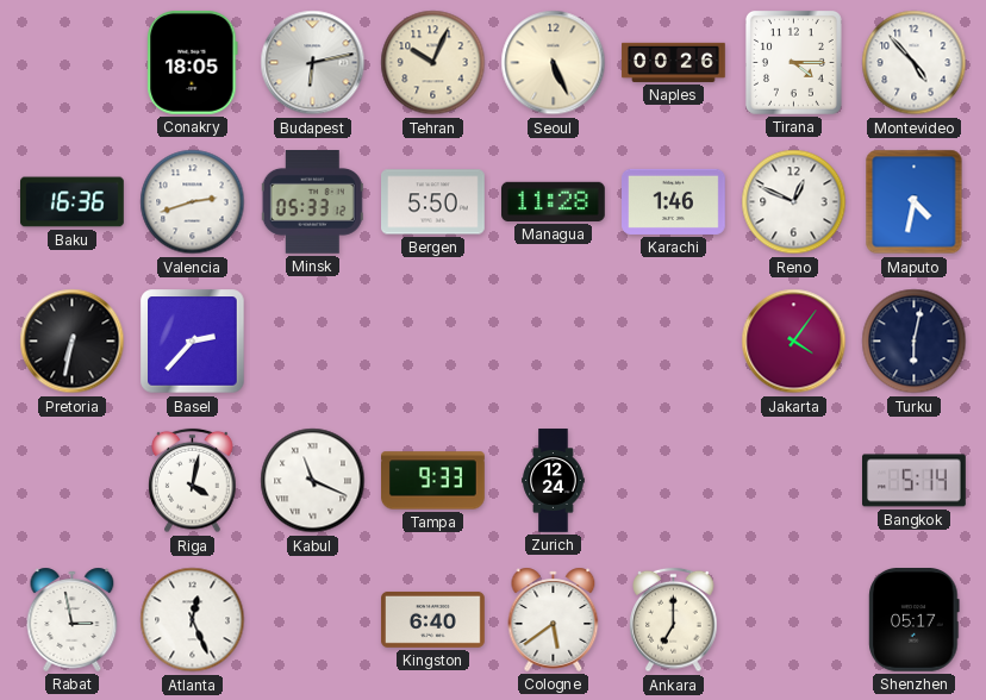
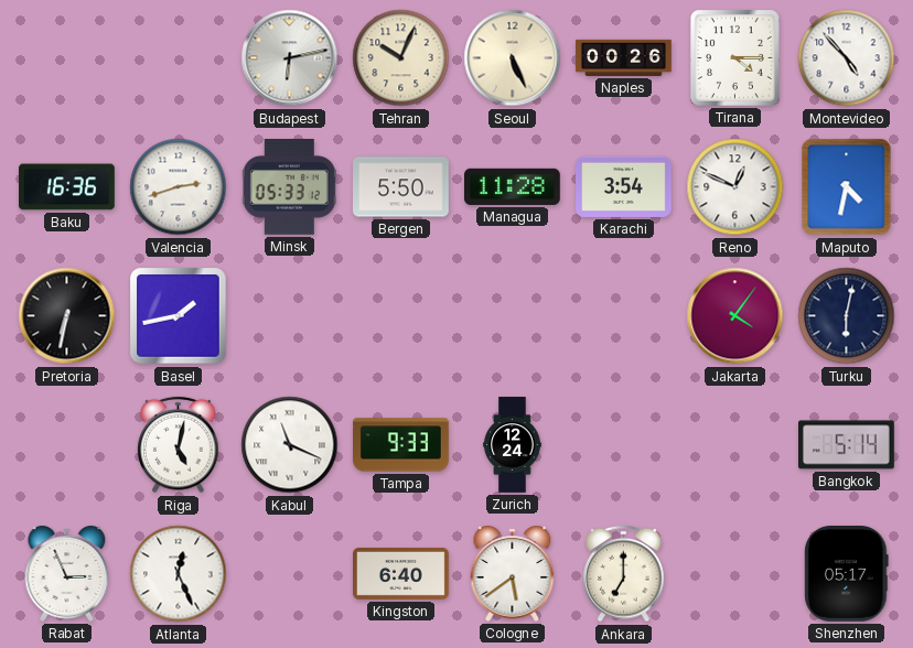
Conakry: 18:05 -> none (193, 63)
Karachi: 1:46 -> 3:54 (624, 186)
Basel: 2:37 -> 1:43 (179, 316)
Riga: 4:02 -> 5:02 (179, 445)
Rabat: 2:58 -> 2:56 (67, 573)
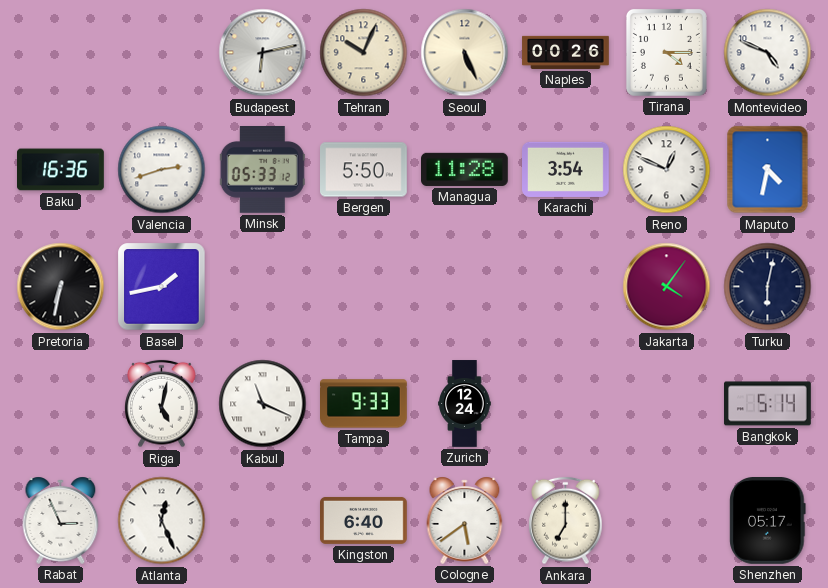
Montevideo: 4:53 -> 4:49 (768, 53)
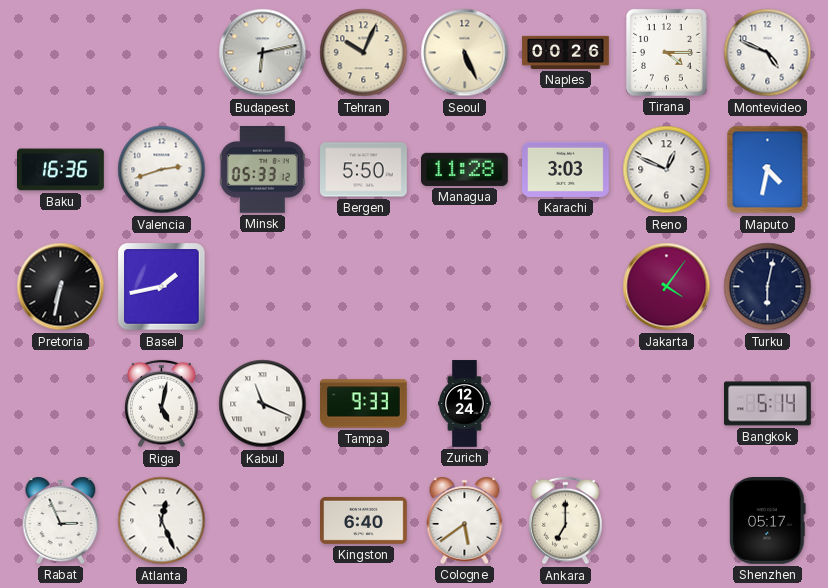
Karachi: 3:54 -> 3:03 (566, 169)
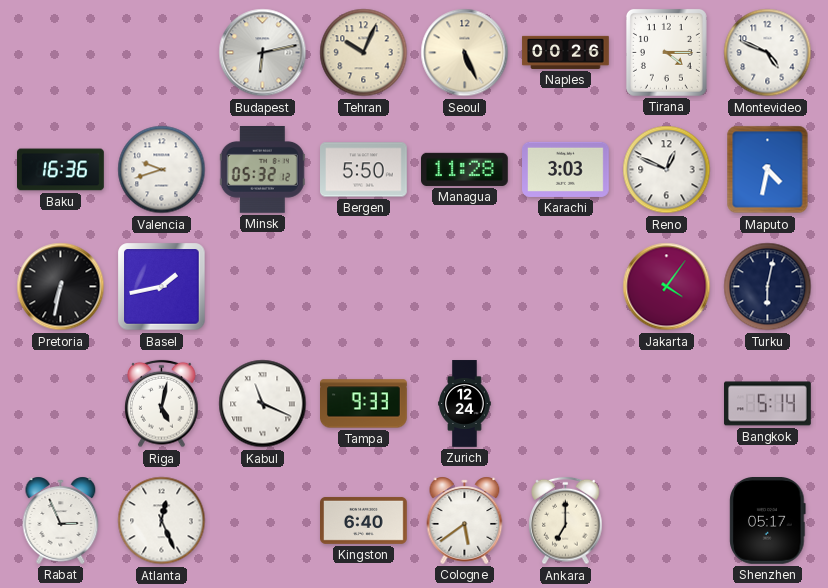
Valencia: 2:42 -> 9:42 (162, 170)
Minsk: 05:33 -> 05:32 (262, 170)
